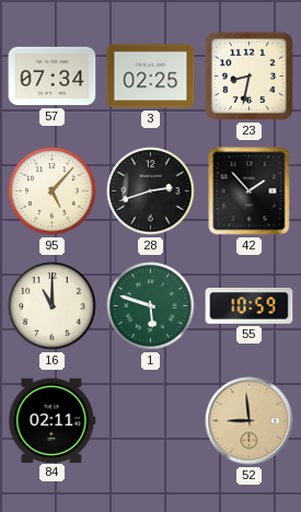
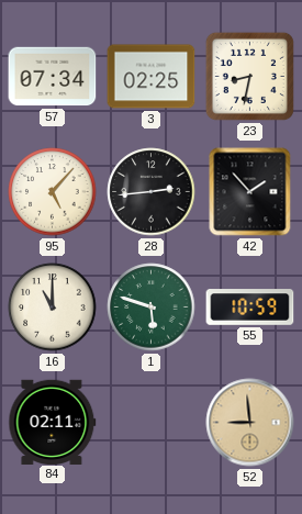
28: 2:42 -> 2:44 (152, 192)
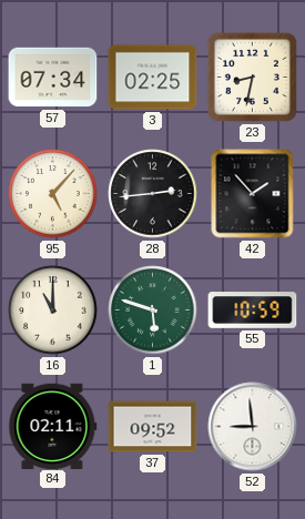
37: none -> 09:52 (153, 427)
52 dial: champagne -> white (253, 427)
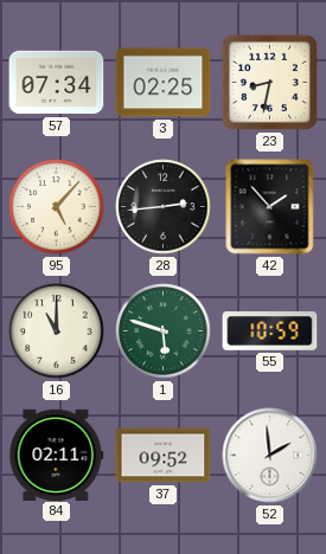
52: 8:59 -> 1:59 (270, 456)
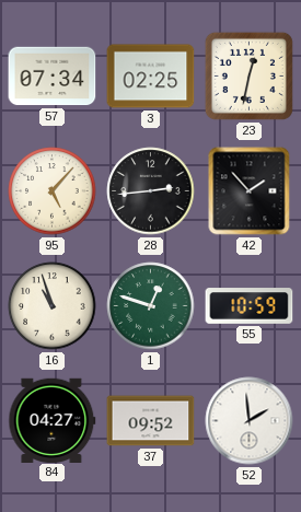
23: 8:32 -> 12:32 (248, 75)
16: 11:00 -> 10:57 (53, 306)
1: 5:48 -> 12:48 (151, 306)
84: 02:11 -> 04:27 (53, 420)
